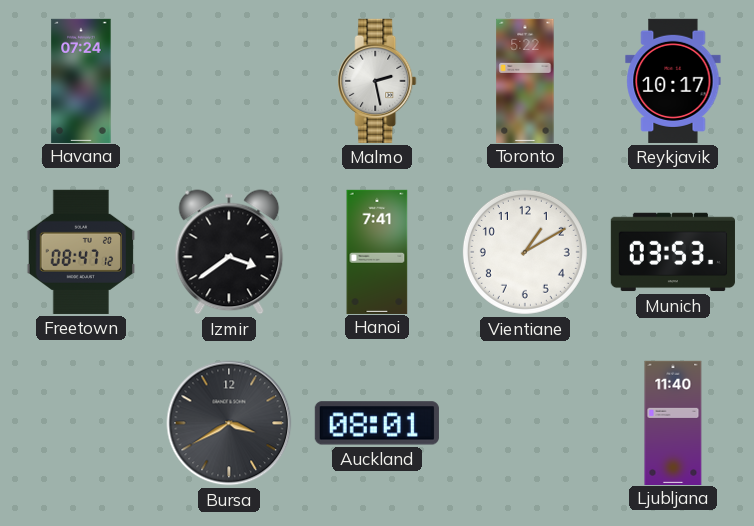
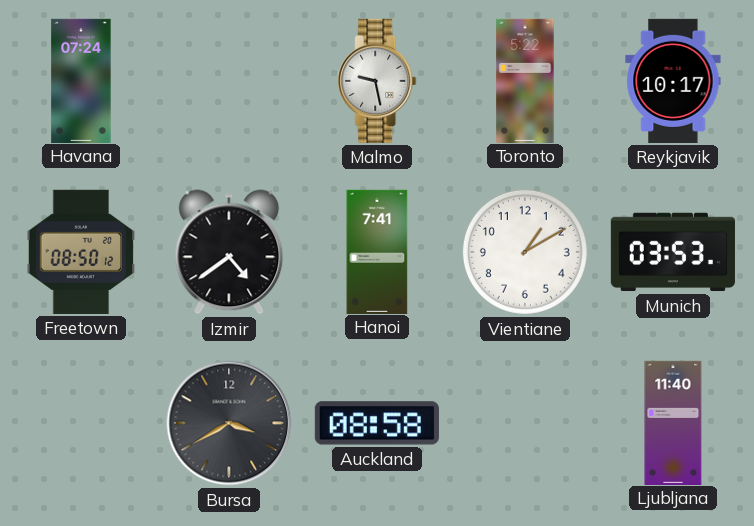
Malmo: 2:28 -> 9:28 (377, 81)
Freetown: 08:47 -> 08:50 (81, 252)
Izmir: 3:39 -> 4:39 (229, 252)
Auckland: 08:01 -> 08:58 (377, 423)
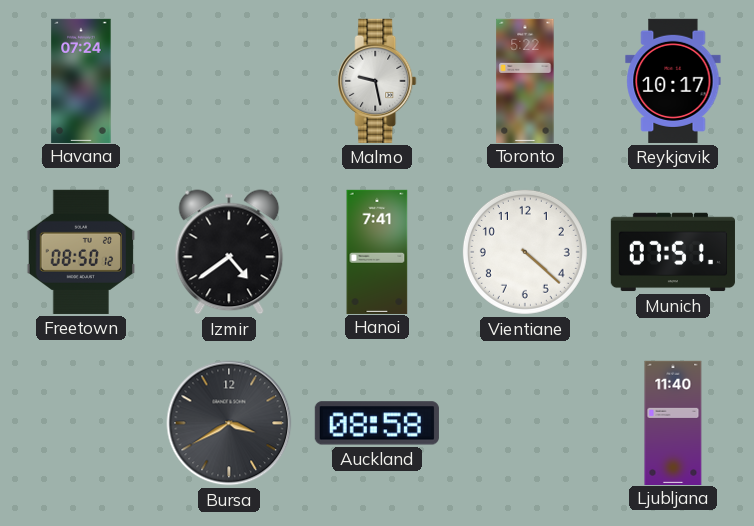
Vientiane: 1:10 -> 4:22 (525, 252)
Munich: 03:53 -> 07:51 (673, 252)
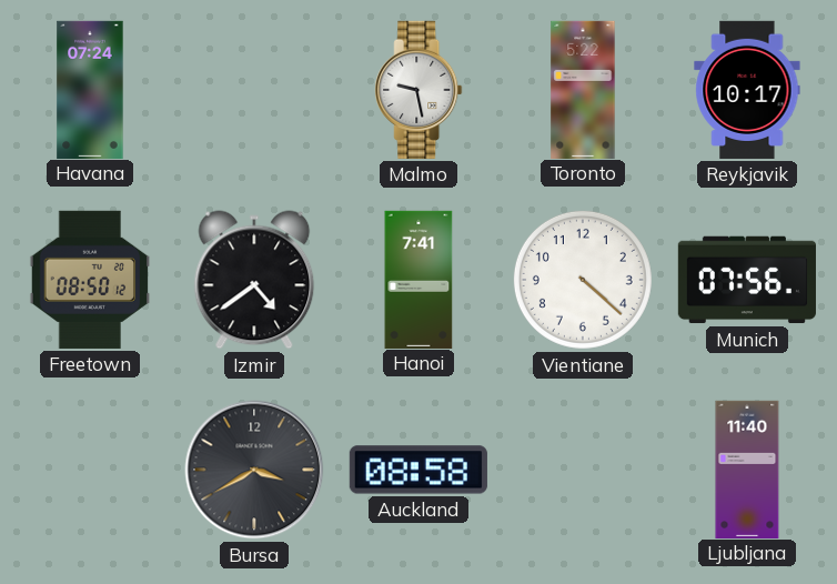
Munich: 07:51 -> 07:56 (747, 280)
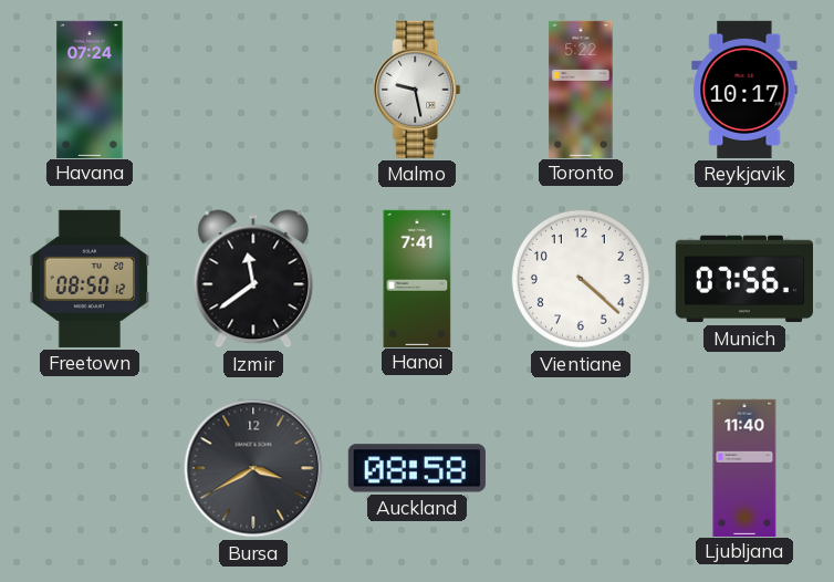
Izmir: 4:39 -> 11:39 (253, 279)
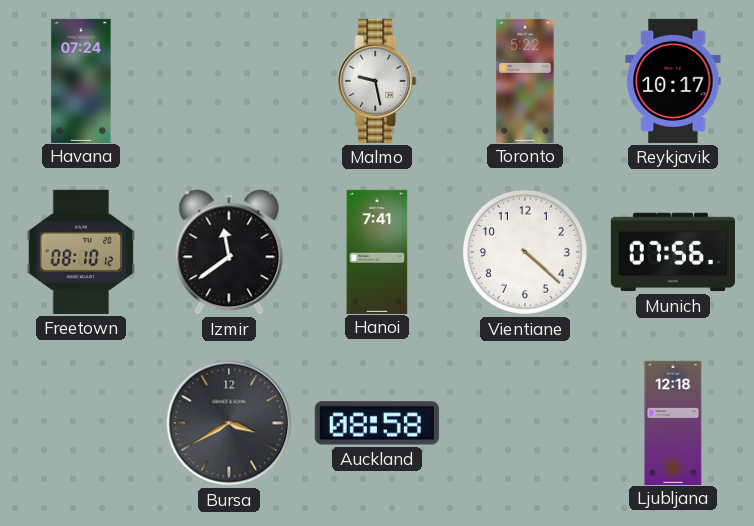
Freetown: 08:50 -> 08:10 (81, 252)
Ljubljana: 11:40 -> 12:18 (673, 422)
